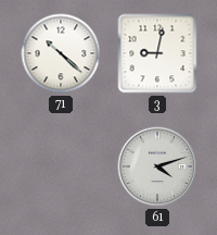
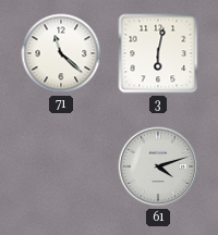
71: 10:22 -> 11:22 (61, 53)
3: 9:02 -> 6:02 (158, 53)
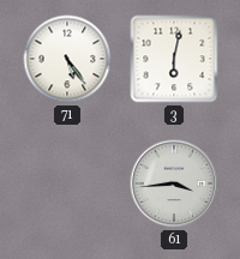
71: 11:22 -> 5:24 (67, 59)
61: 4:12 -> 3:44 (174, 183)
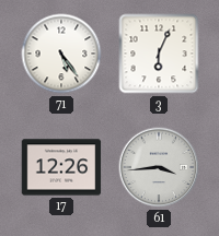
3: 6:02 -> 6:04 (159, 54)
17: none -> 12:26 (61, 167)
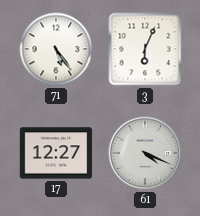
17: 12:26 -> 12:27 (56, 153)
61: 3:44 -> 4:19 (145, 153)
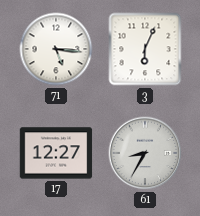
71: 5:24 -> 5:16 (56, 49)
61: 4:19 -> 8:35 (145, 153)
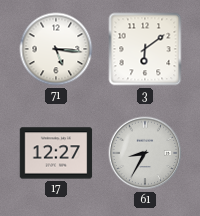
3: 6:04 -> 6:09 (145, 49)
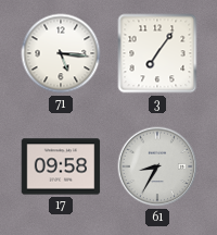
3: 6:09 -> 7:06 (157, 53)
17: 12:27 -> 09:58 (61, 166)
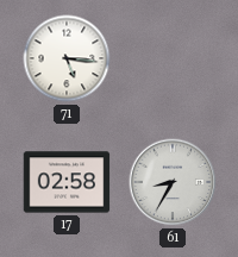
3: 7:06 -> none (157, 53)
17: 09:58 -> 02:58 (67, 182)
